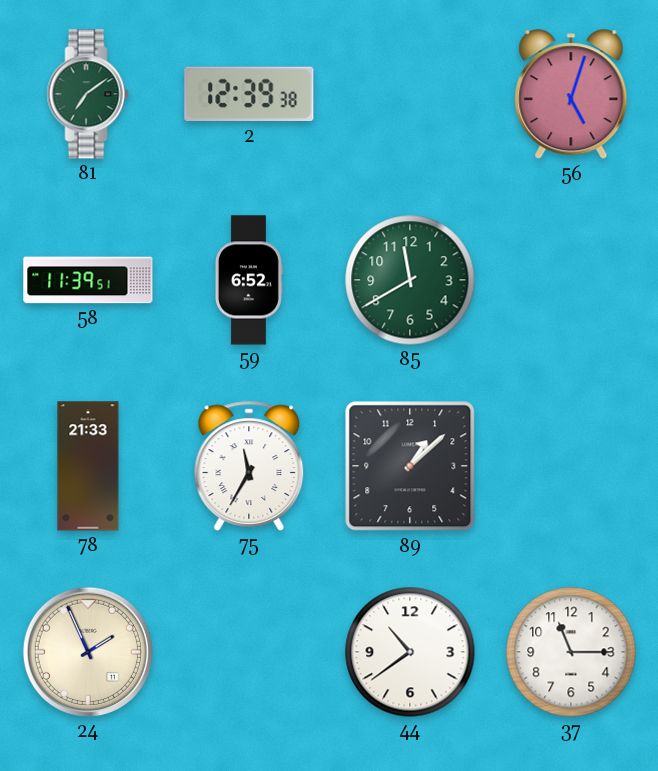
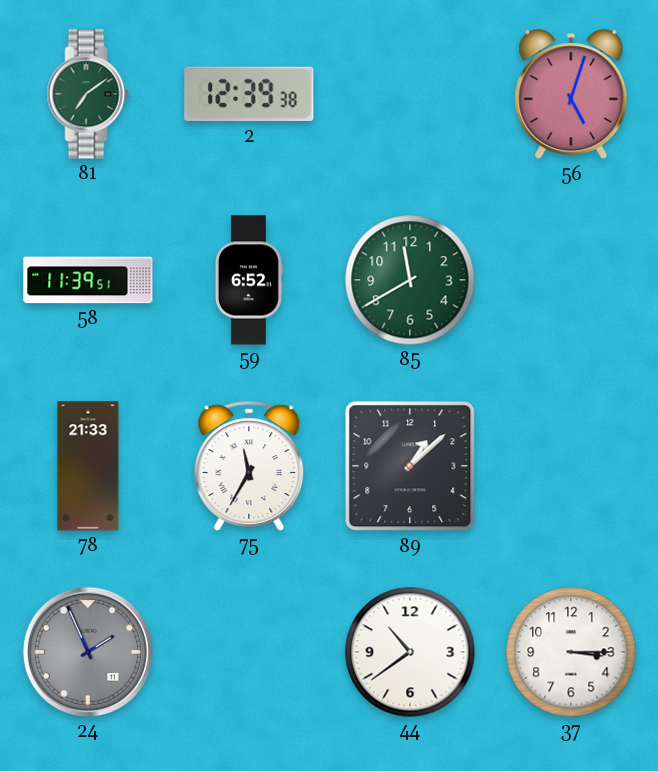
24 dial: cream -> grey (88, 652)
37: 11:15 -> 3:15 (571, 652)
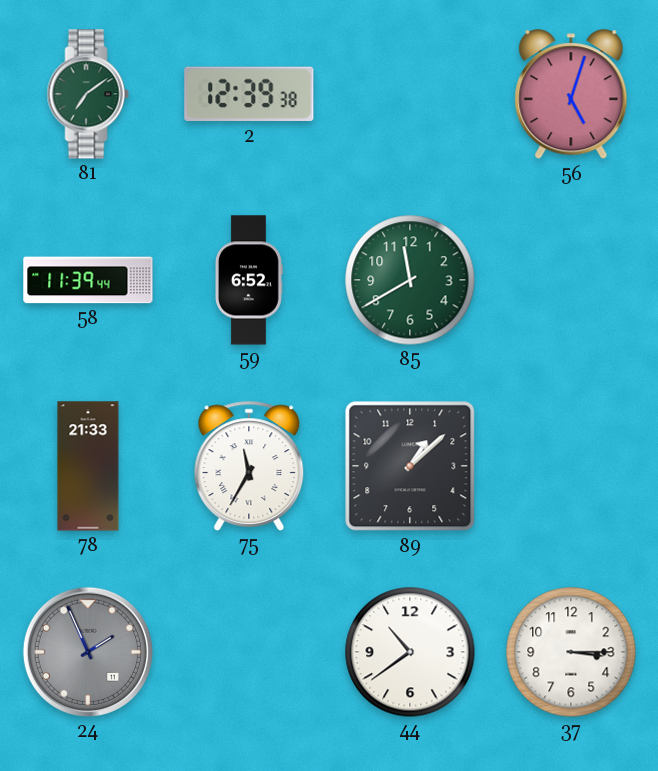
58: 11:39:51 -> 11:39:44 (88, 280)
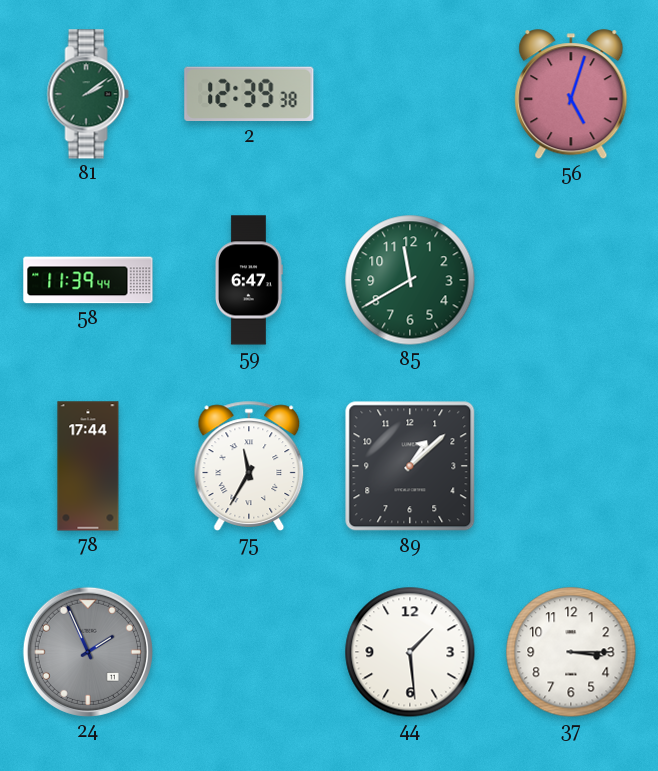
81: 7:09 -> 2:09 (88, 94)
59: 6:52 -> 6:47 (249, 280)
78: 21:33 -> 17:44 (88, 466)
44: 10:39 -> 1:29 (410, 652)
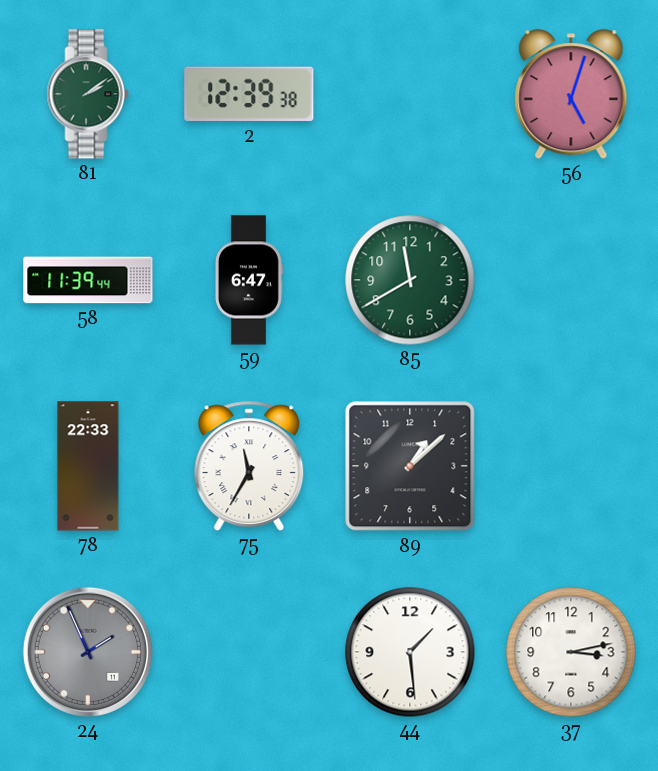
78: 17:44 -> 22:33 (88, 466)
37: 3:15 -> 3:13 (571, 652)
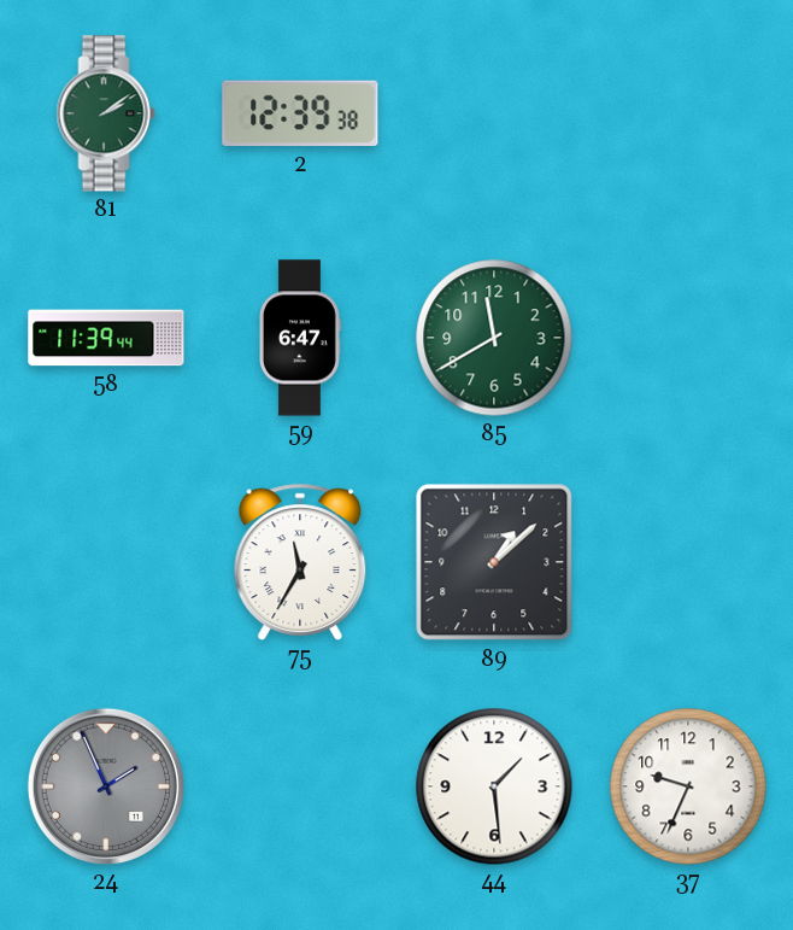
56: 5:03 -> none (571, 95)
78: 22:33 -> none (88, 466)
37: 3:13 -> 9:34 (688, 786)
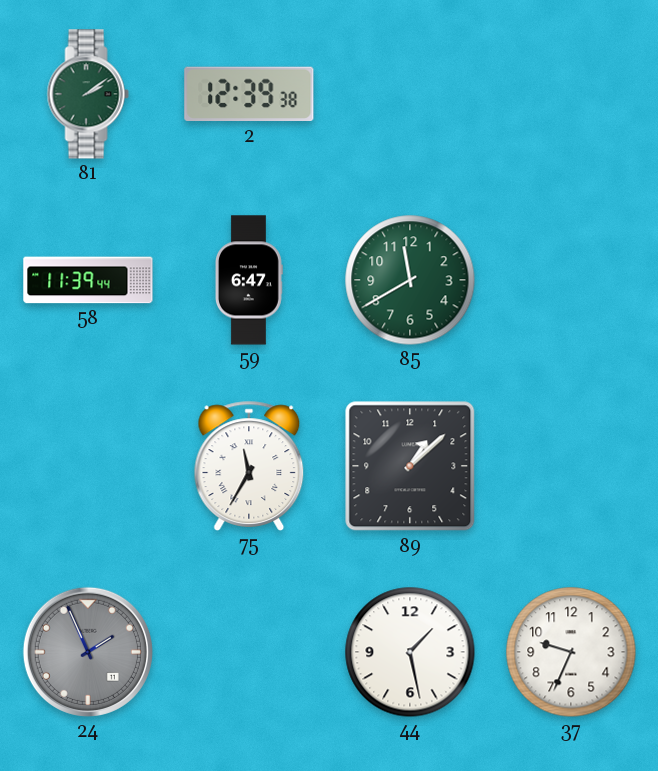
44: 1:29 -> 1:28 (410, 652)
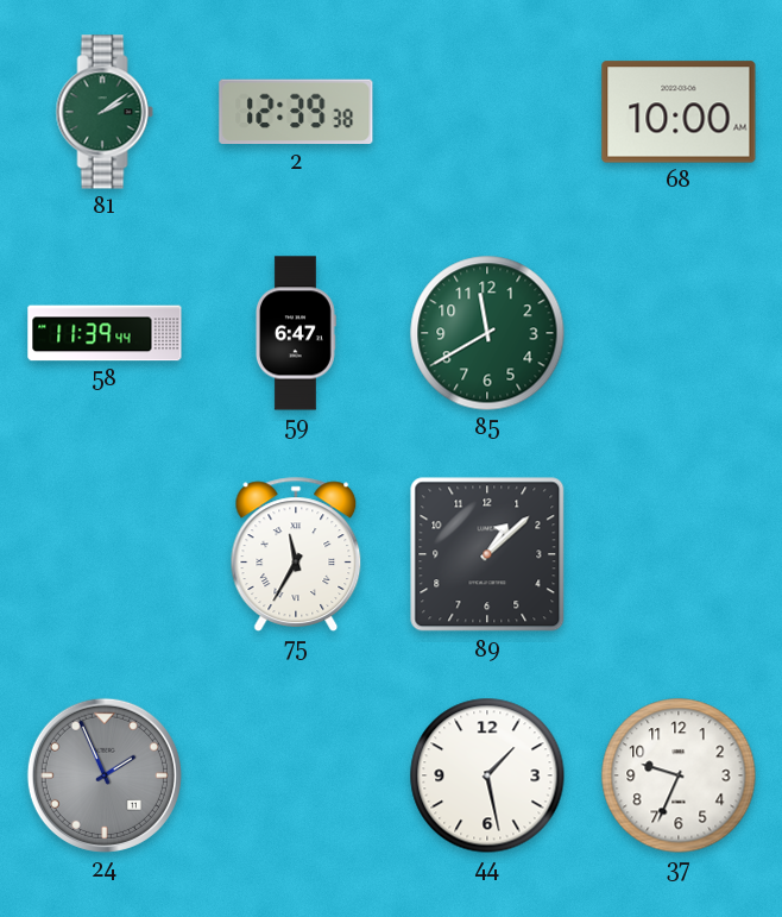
68: none -> 10:00 (679, 112)
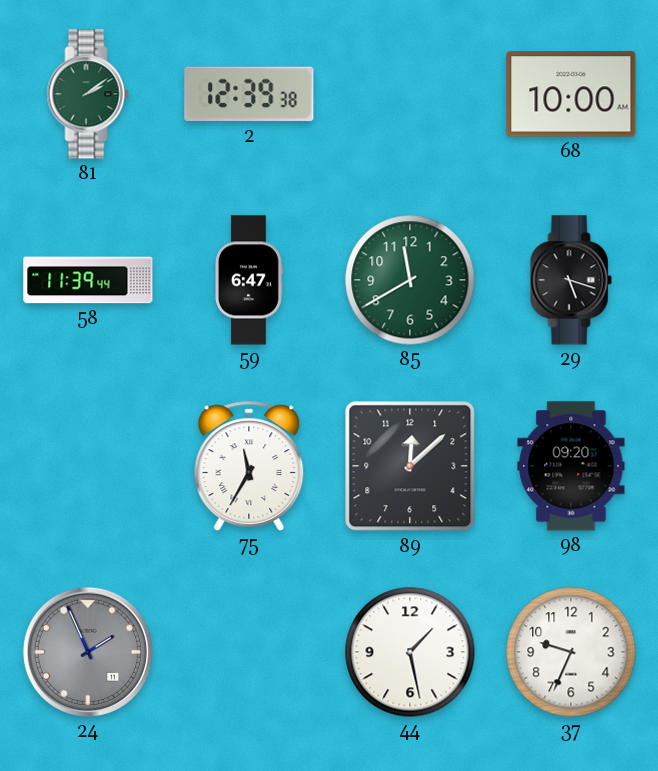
29: none -> 5:18 (571, 280)
89: 1:08 -> 12:08 (410, 466)
98: none -> 09:20 (571, 466)
